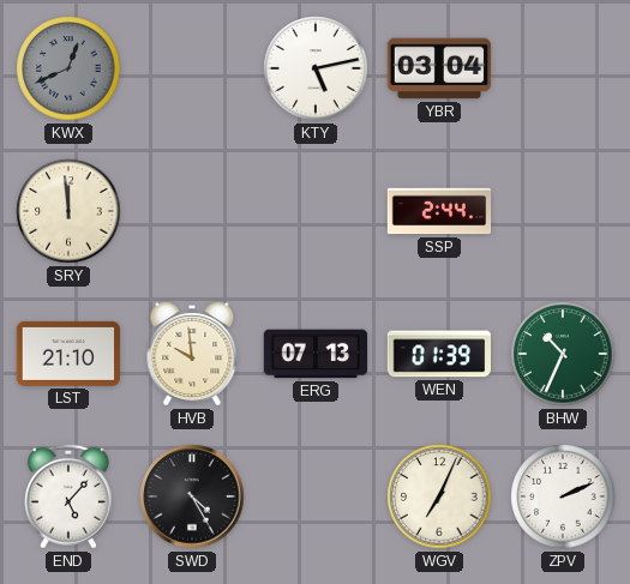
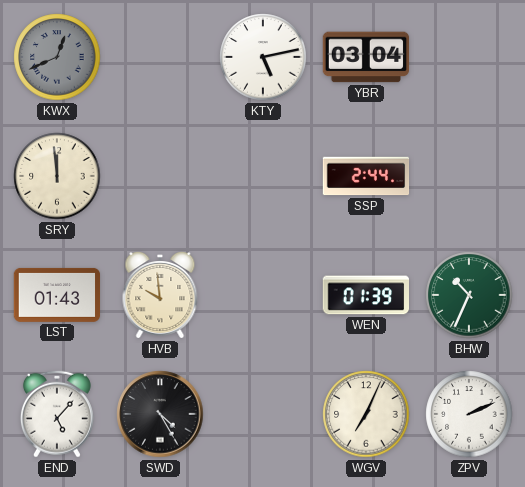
LST: 21:10 -> 01:43 (57, 295)
ERG: 07:13 -> none (316, 354)
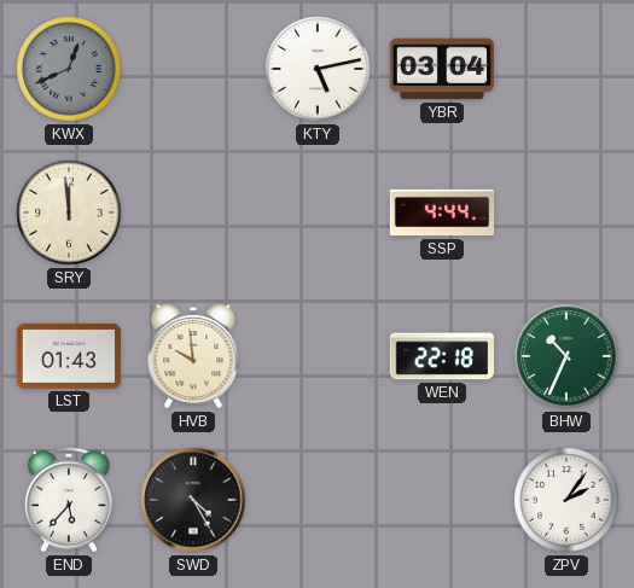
SSP: 2:44 -> 4:44 (442, 213)
WEN: 01:39 -> 22:18 (441, 356)
END: 5:07 -> 5:37 (69, 500)
WGV: 7:04 -> none (366, 414)
ZPV: 2:11 -> 2:06 (566, 500)
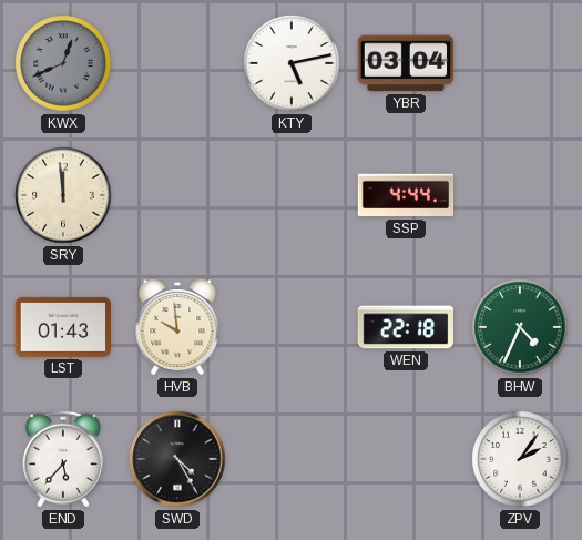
BHW: 10:34 -> 4:34 (520, 327)
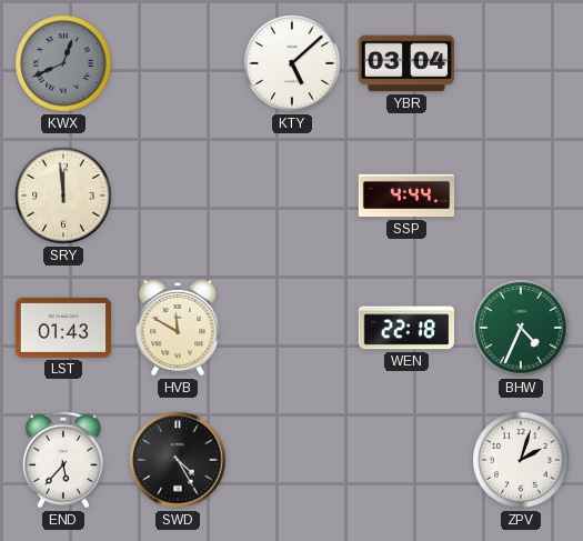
KTY: 5:13 -> 5:08 (292, 63)
HVB: 9:59 -> 11:50 (178, 329)
ZPV: 2:06 -> 2:03 (521, 460)
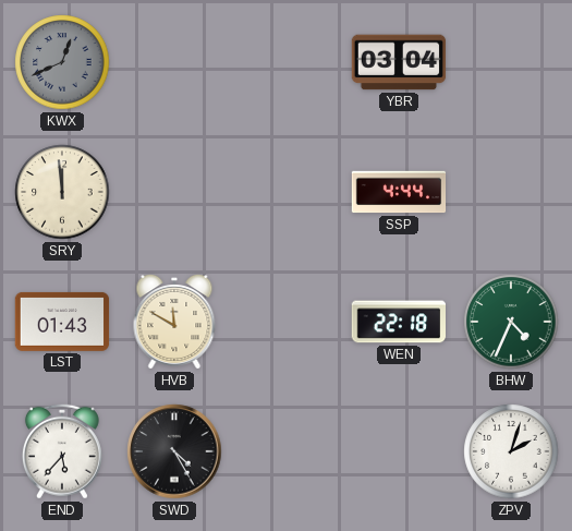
KTY: 5:08 -> none (292, 63)
